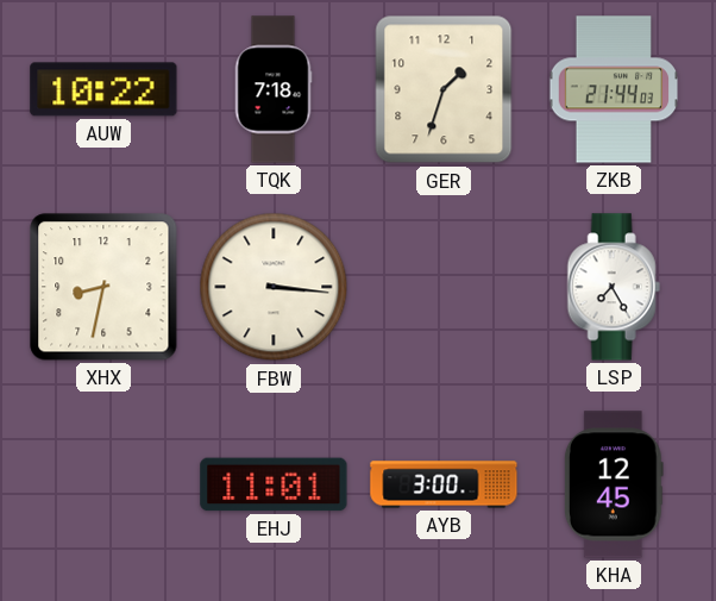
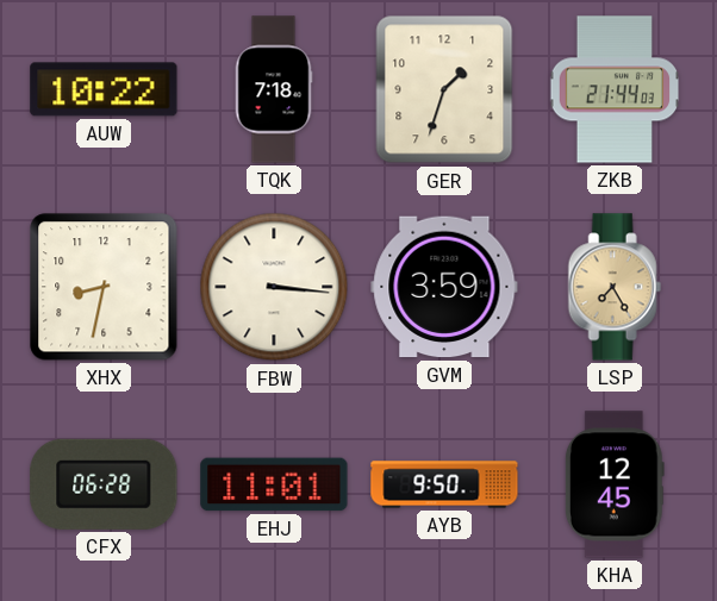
GVM: none -> 3:59 (444, 287)
LSP dial: white -> champagne (615, 287)
CFX: none -> 06:28 (104, 484)
AYB: 3:00 -> 9:50 (444, 484)
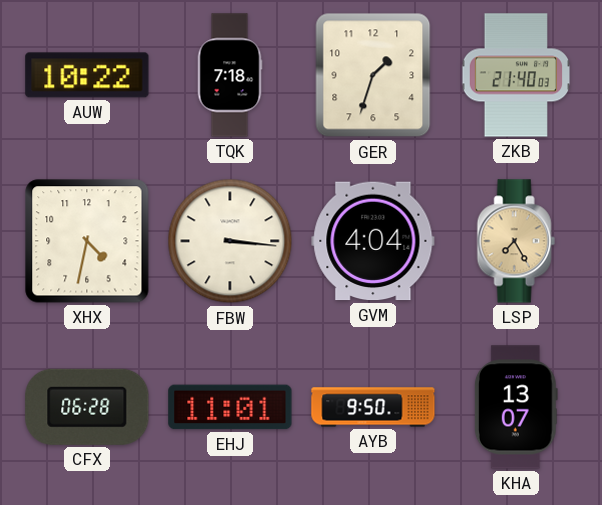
ZKB: 21:44 -> 21:40 (516, 75)
XHX: 8:32 -> 4:32 (87, 241)
GVM: 3:59 -> 4:04 (373, 241)
KHA: 12:45 -> 13:07 (516, 407)
